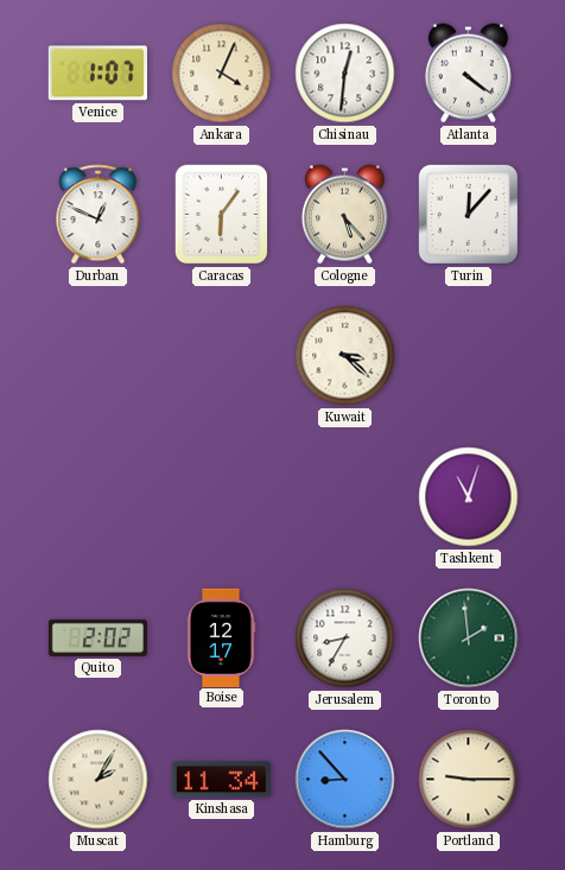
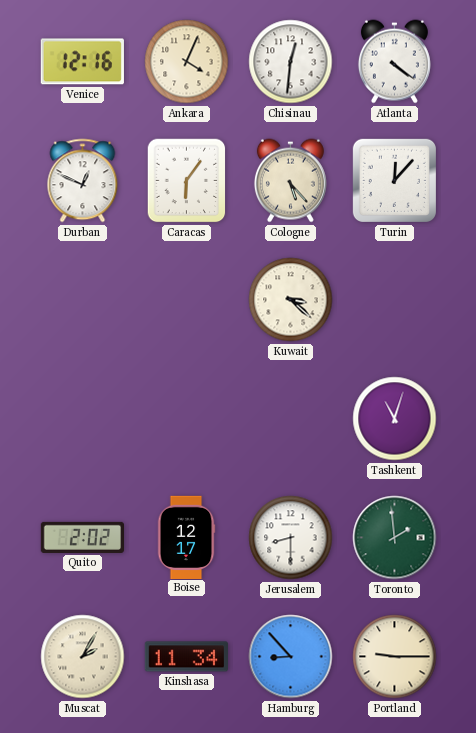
Venice: 1:07 -> 12:16 (82, 62)
Jerusalem: 8:35 -> 8:30 (291, 538)
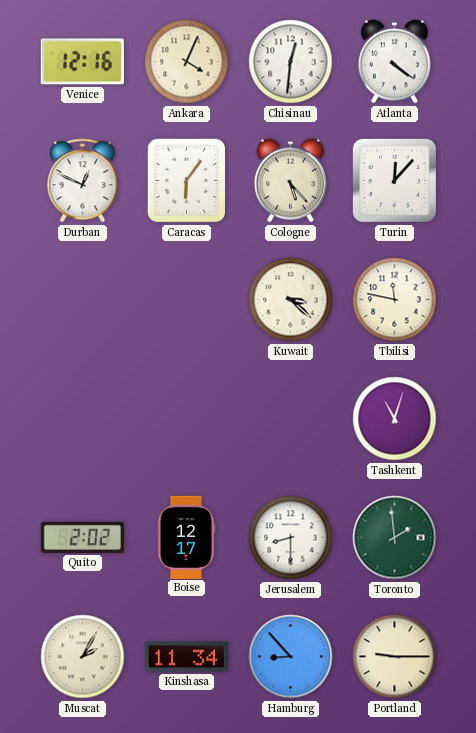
Tbilisi: none -> 11:47 (395, 300)
